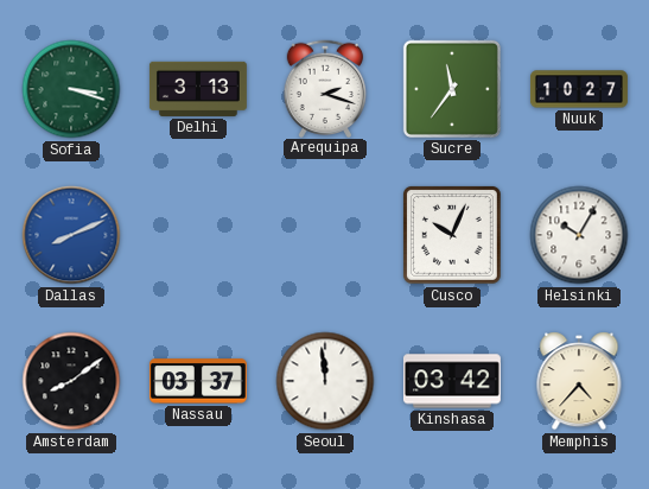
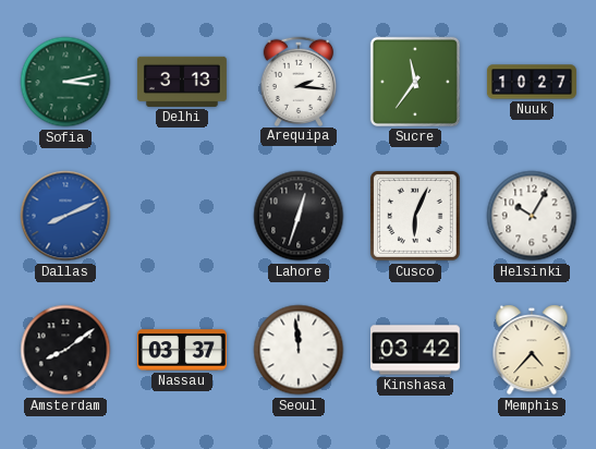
Sofia: 3:18 -> 3:13 (65, 82)
Arequipa: 2:18 -> 2:16 (297, 81)
Lahore: none -> 12:33 (299, 216)
Cusco: 10:04 -> 6:04 (415, 216)
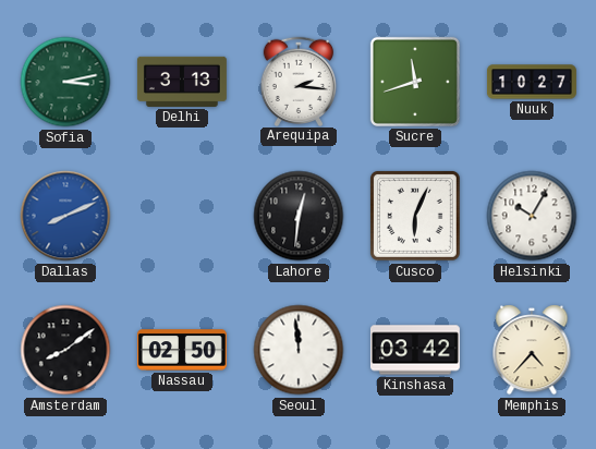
Sucre: 11:36 -> 11:42 (415, 82)
Lahore: 12:33 -> 12:31 (299, 216)
Nassau: 03:37 -> 02:50 (182, 350)
